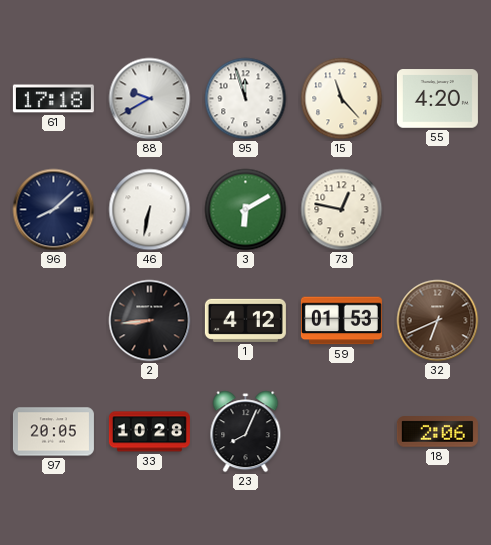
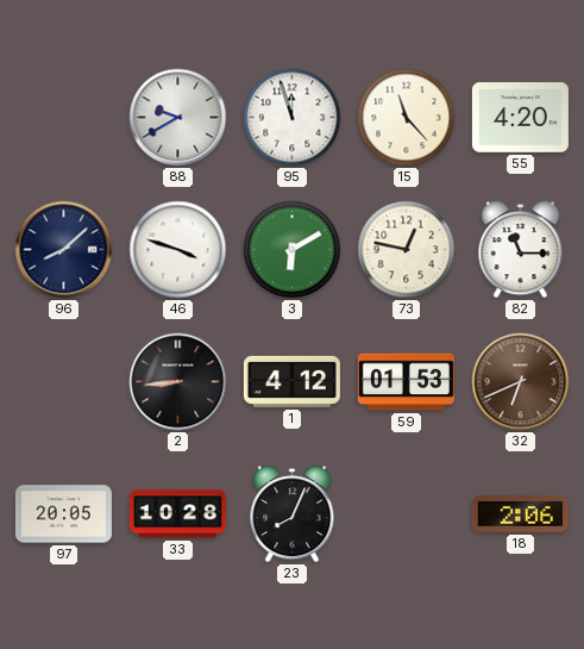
61: 17:18 -> none (53, 99)
46: 6:32 -> 3:48 (178, 250)
82: none -> 11:15 (521, 250)
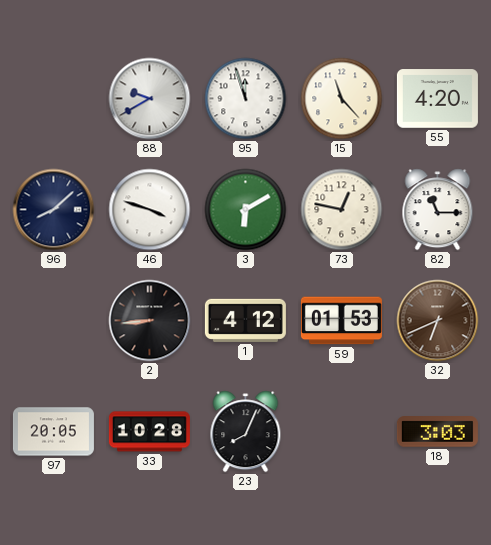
18: 2:06 -> 3:03 (437, 432)
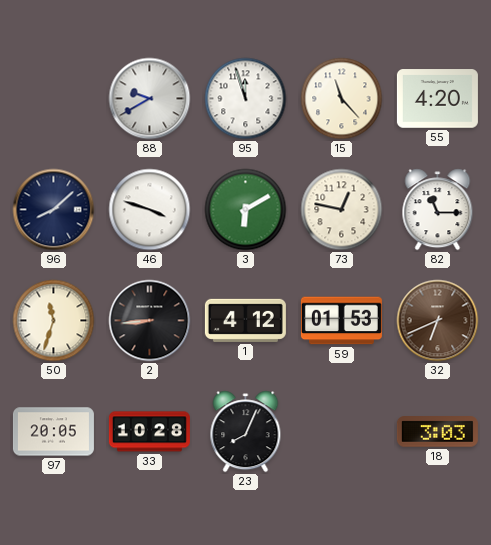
50: none -> 11:33 (54, 321)
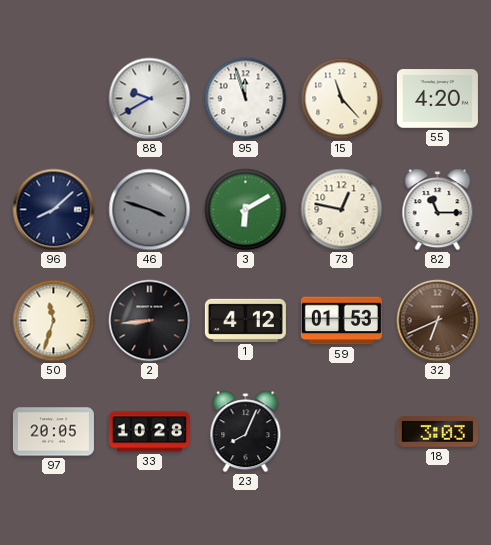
46 dial: white -> grey (150, 210)
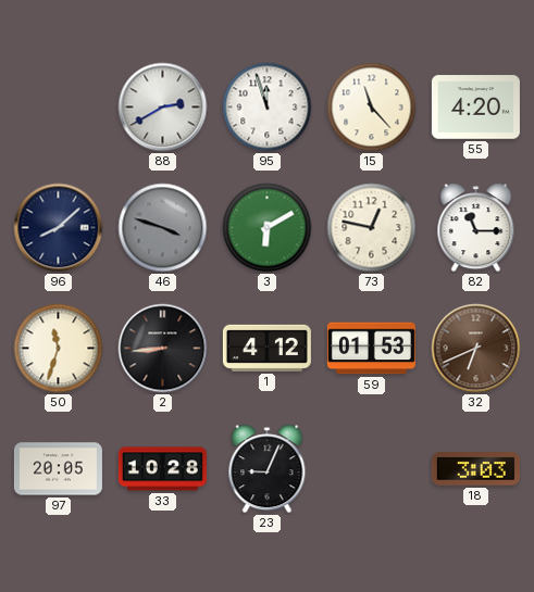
88: 9:40 -> 2:40 (163, 108)
23: 8:04 -> 9:04 (268, 469)
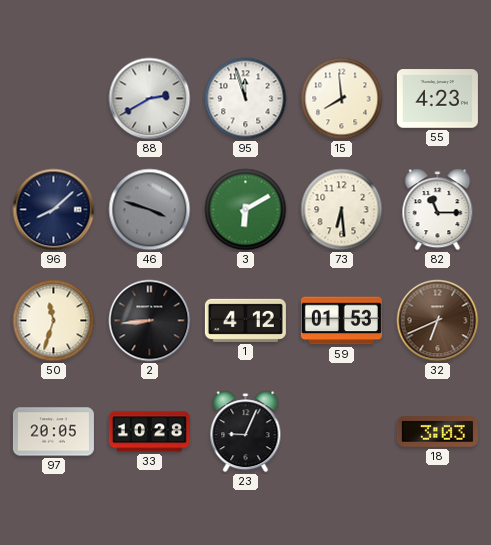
15: 11:23 -> 7:59 (342, 99)
55: 4:20 -> 4:23 (437, 99)
73: 12:47 -> 6:29 (342, 210)
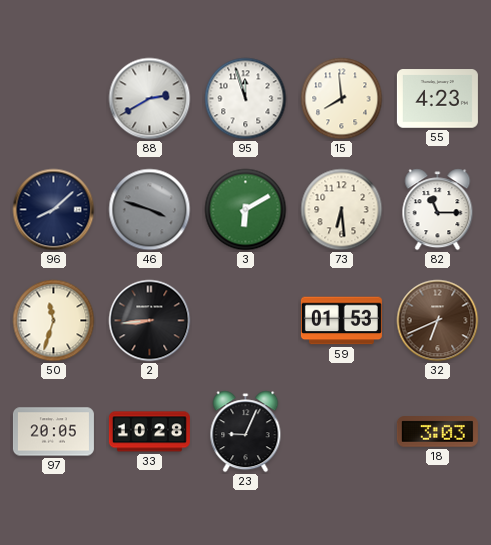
1: 4:12 -> none (245, 320)
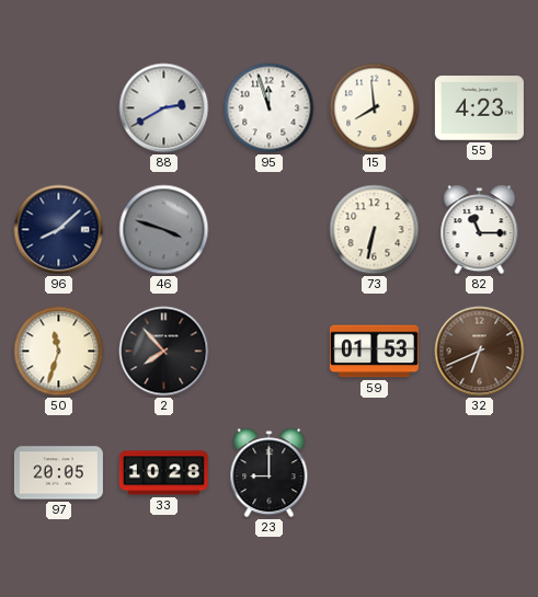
3: 6:10 -> none (246, 210)
73: 6:29 -> 6:32 (375, 230)
2: 8:44 -> 7:53 (164, 352)
23: 9:04 -> 9:00 (270, 473)
18: 3:03 -> none (437, 432)
